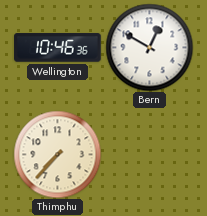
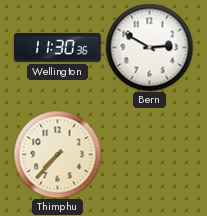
Wellington: 10:46 -> 11:30 (58, 48)
Bern: 12:50 -> 2:50 (149, 47)
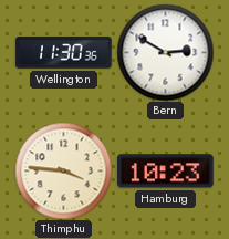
Thimphu: 7:37 -> 3:46 (63, 170)
Hamburg: none -> 10:23 (166, 172)
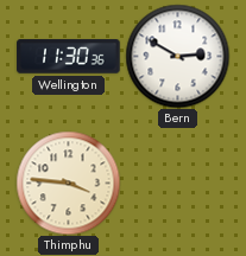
Hamburg: 10:23 -> none (166, 172)
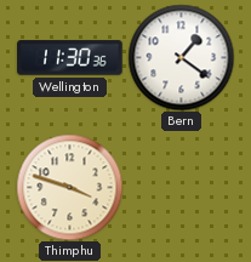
Bern: 2:50 -> 1:21 (181, 57)
Thimphu: 3:46 -> 3:48 (69, 187)
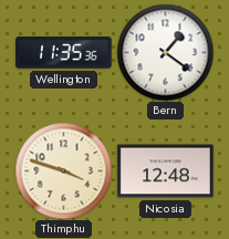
Wellington: 11:30 -> 11:35 (64, 53)
Nicosia: none -> 12:48 (166, 172)
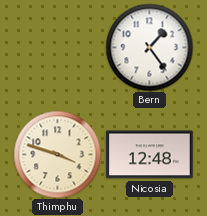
Wellington: 11:35 -> none (64, 53)
Bern: 1:21 -> 1:24 (149, 47)
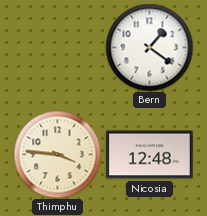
Bern: 1:24 -> 1:21 (149, 47)
Thimphu: 3:48 -> 3:46 (57, 154)
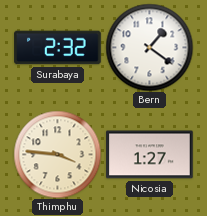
Surabaya: none -> 2:32 (58, 48)
Nicosia: 12:48 -> 1:27 (150, 155)
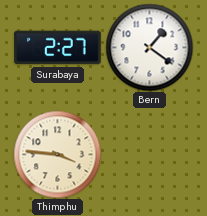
Surabaya: 2:32 -> 2:27 (58, 48)
Nicosia: 1:27 -> none (150, 155)
